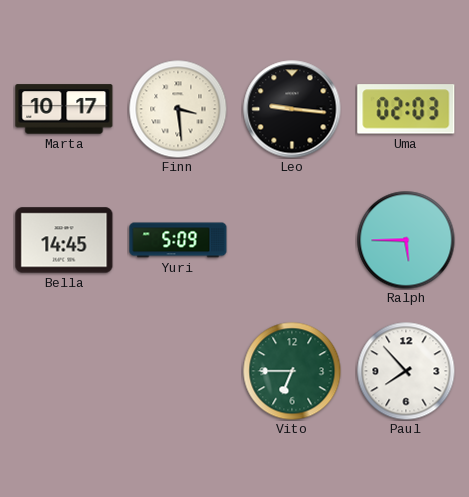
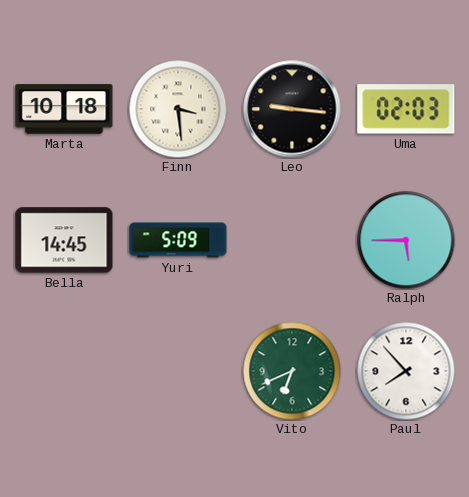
Marta: 10:17 -> 10:18 (64, 109)
Vito: 6:45 -> 6:41 (292, 371)
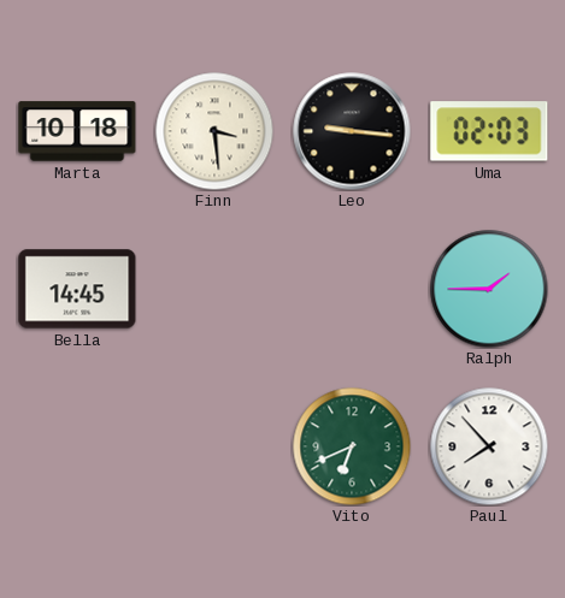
Yuri: 5:09 -> none (178, 240)
Ralph: 5:45 -> 1:45 (489, 289)
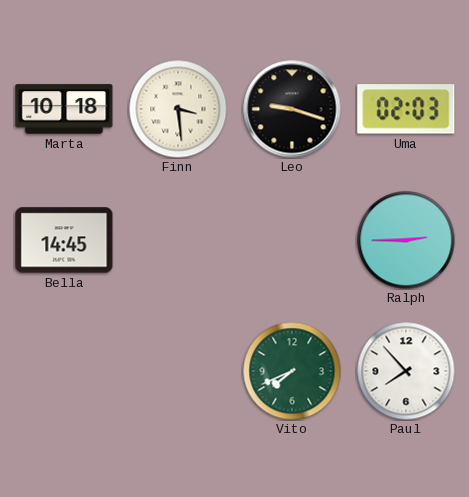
Leo: 9:16 -> 9:18 (292, 109)
Ralph: 1:45 -> 2:45 (406, 240)
Vito: 6:41 -> 7:41 (292, 371)
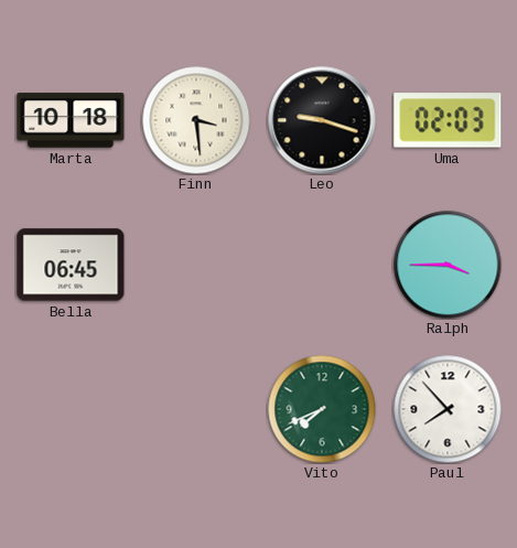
Bella: 14:45 -> 06:45 (71, 265)
Ralph: 2:45 -> 3:45 (448, 265)
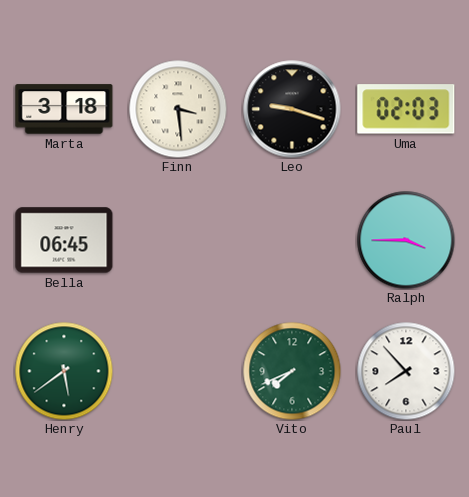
Marta: 10:18 -> 3:18 (64, 109)
Henry: none -> 5:39 (64, 371)
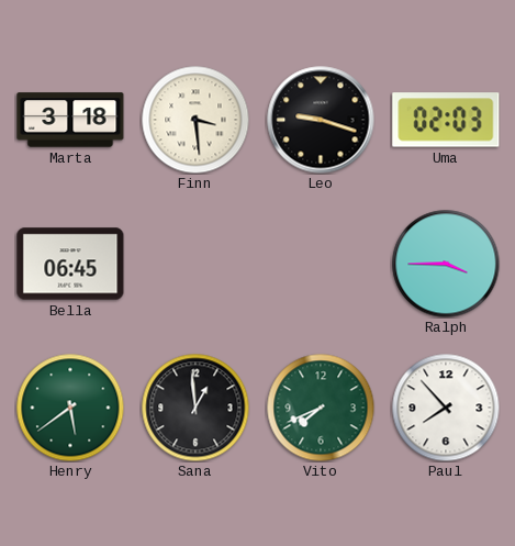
Sana: none -> 12:59 (195, 408)
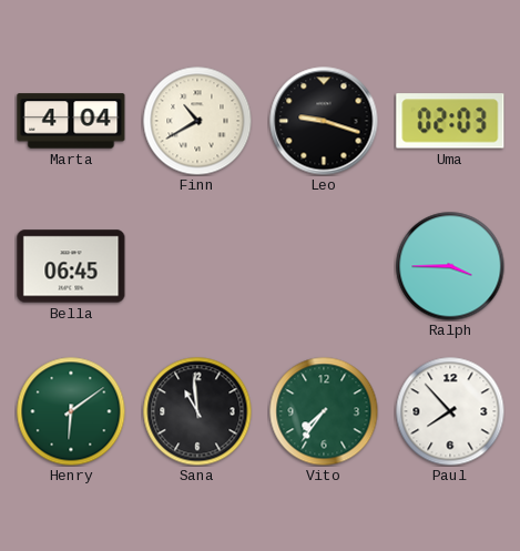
Marta: 3:18 -> 4:04 (71, 121)
Finn: 3:29 -> 10:40 (197, 121)
Henry: 5:39 -> 6:09 (71, 411)
Sana: 12:59 -> 10:59 (197, 411)
Vito: 7:41 -> 7:36 (324, 411)
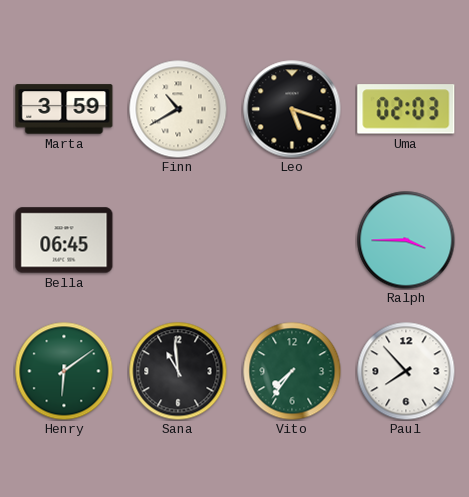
Marta: 4:04 -> 3:59 (64, 109)
Leo: 9:18 -> 5:18 (292, 109)
